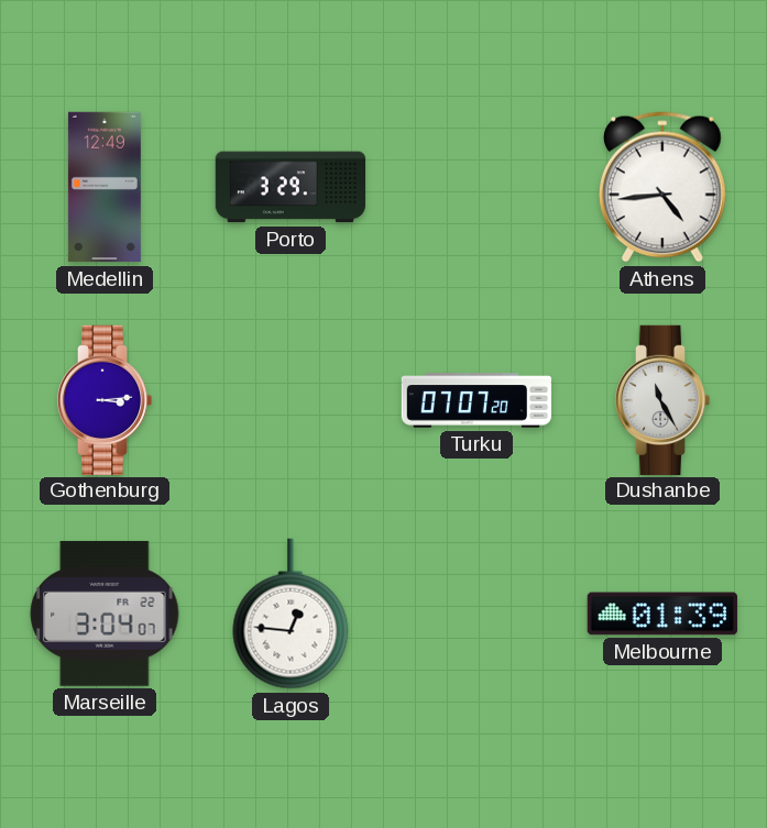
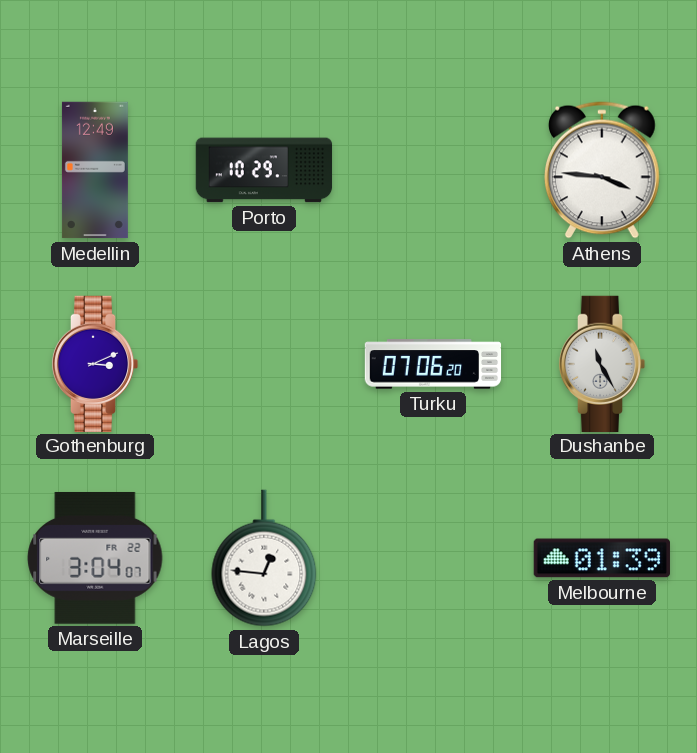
Porto: 3:29 -> 10:29 (264, 170)
Athens: 4:44 -> 3:46 (602, 170)
Gothenburg: 3:14 -> 3:11 (95, 363)
Turku: 07:07 -> 07:06 (433, 364)
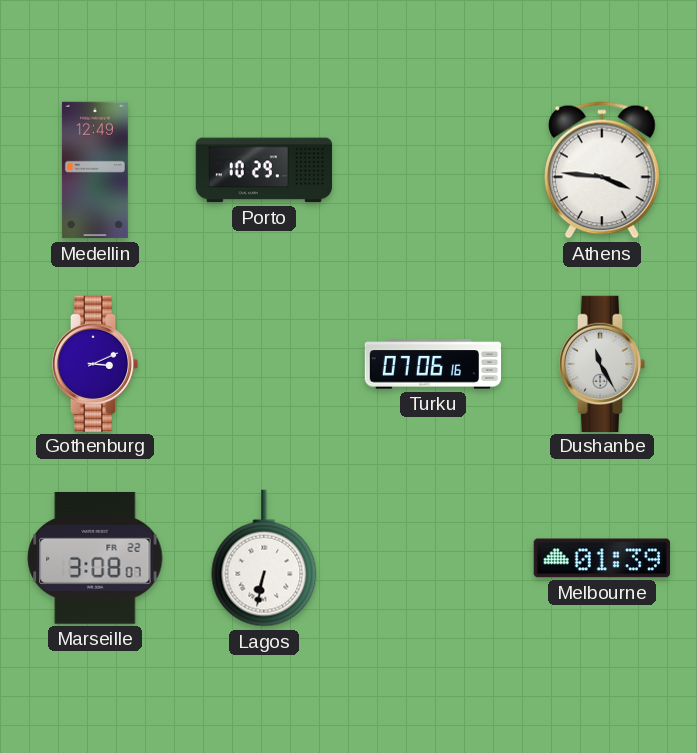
Turku: 07:06:20 -> 07:06:16 (433, 364)
Marseille: 3:04 -> 3:08 (95, 558)
Lagos: 12:46 -> 6:32 (264, 558)
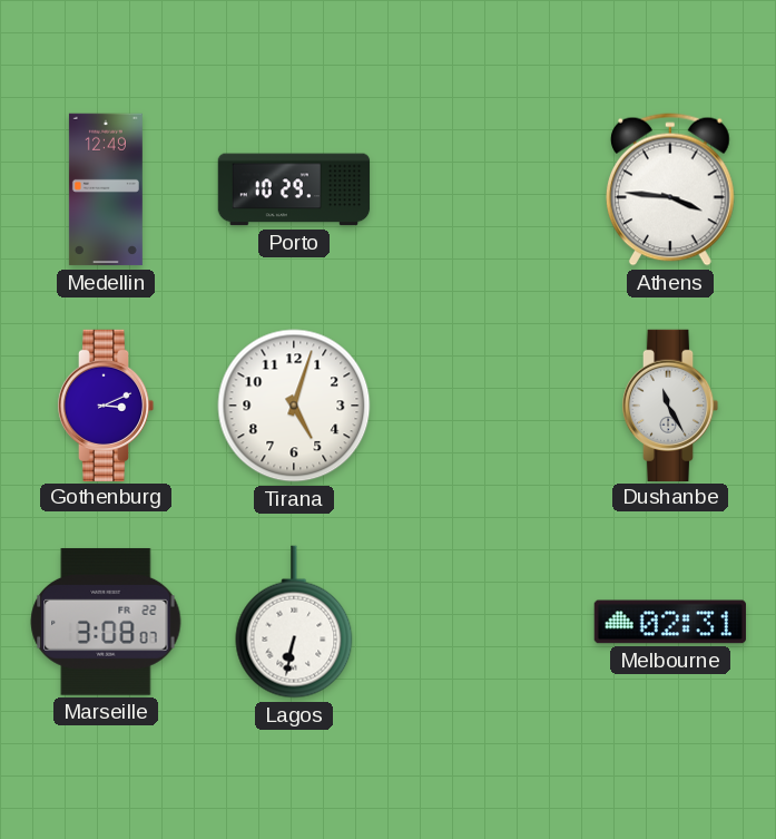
Tirana: none -> 5:03 (294, 406)
Turku: 07:06 -> none (433, 364)
Melbourne: 01:39 -> 02:31 (669, 622)
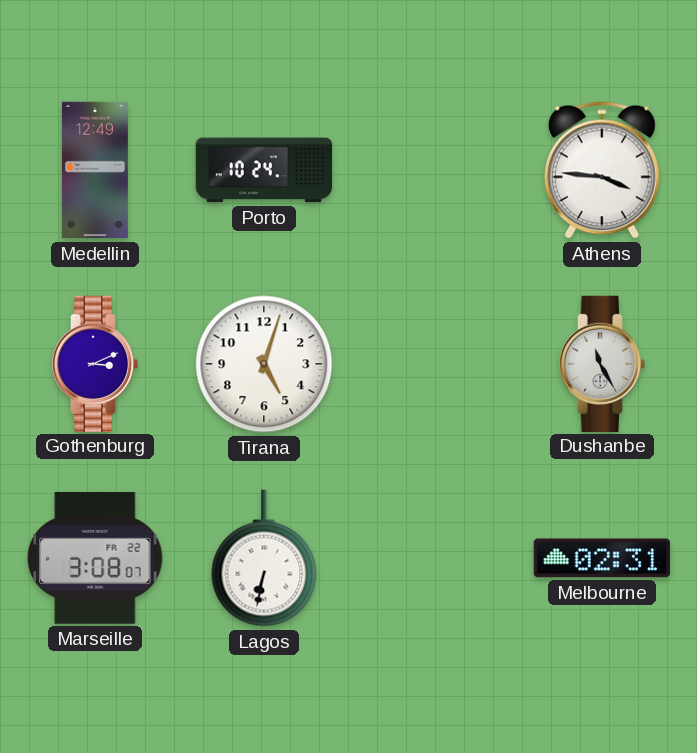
Porto: 10:29 -> 10:24 (264, 170)
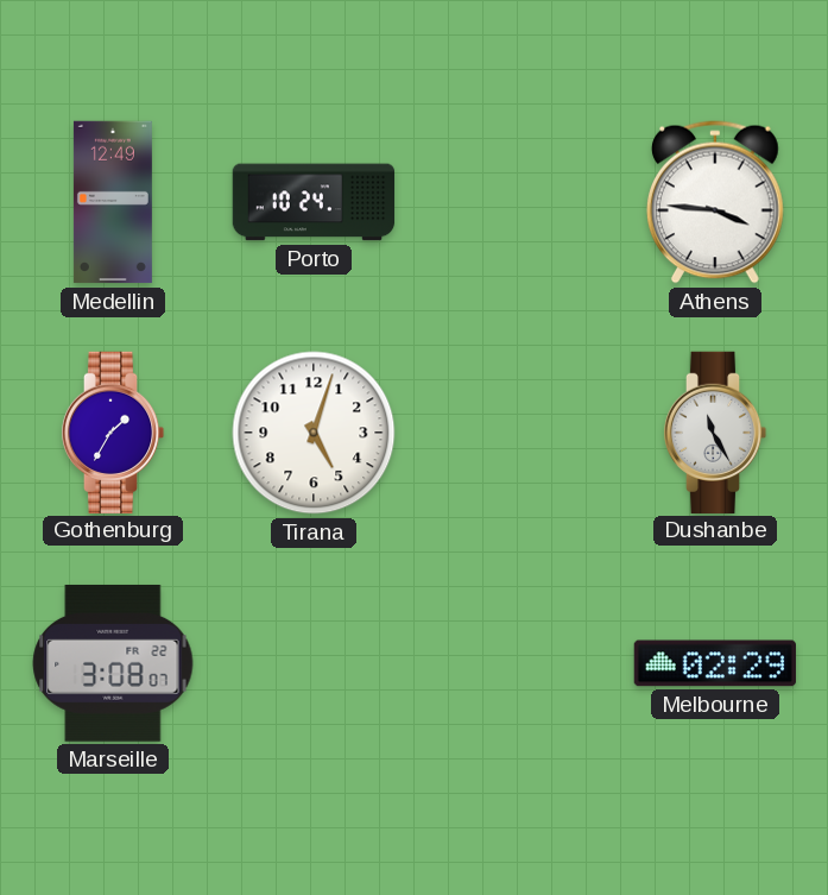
Gothenburg: 3:11 -> 1:35 (113, 431)
Lagos: 6:32 -> none (264, 558)
Melbourne: 02:31 -> 02:29 (714, 663)
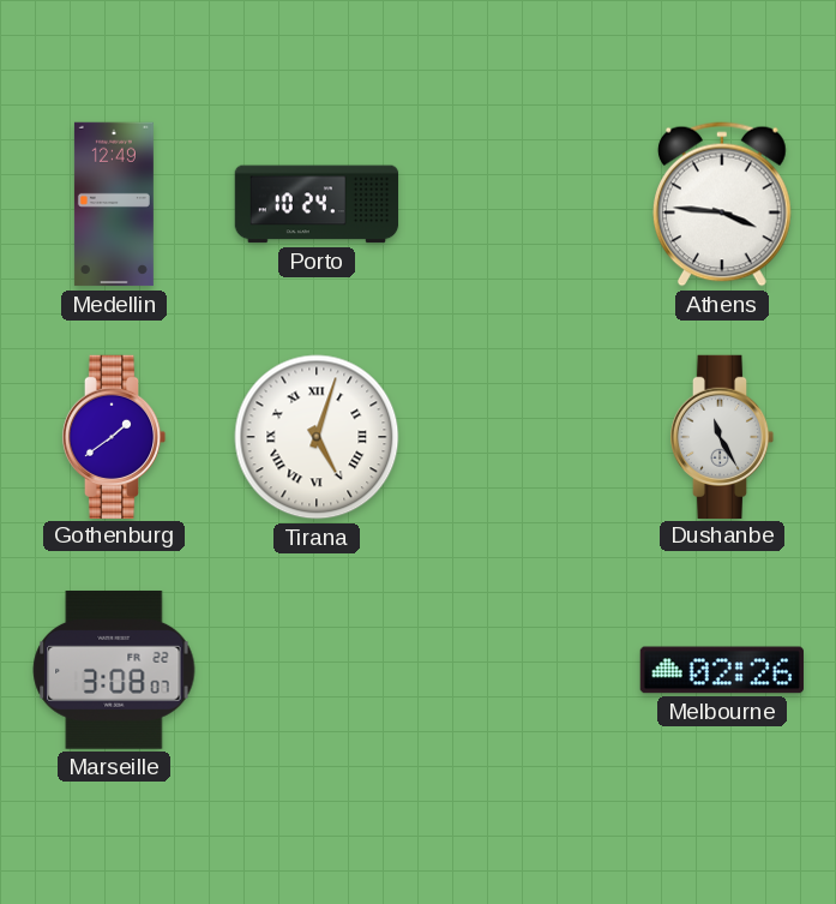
Gothenburg: 1:35 -> 1:39 (114, 436)
Tirana numerals: Arabic -> Roman (317, 437)
Melbourne: 02:29 -> 02:26 (721, 670)
